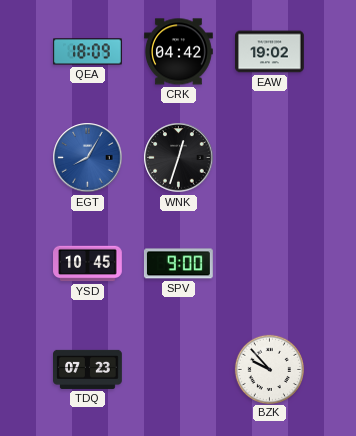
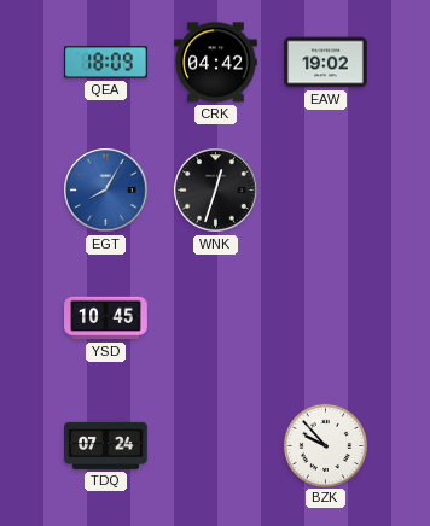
SPV: 9:00 -> none (178, 264)
TDQ: 07:23 -> 07:24 (106, 445)
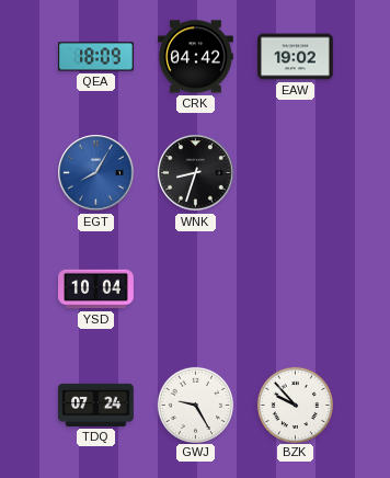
WNK: 12:33 -> 8:33 (196, 173)
YSD: 10:45 -> 10:04 (96, 289)
GWJ: none -> 9:25 (195, 405)
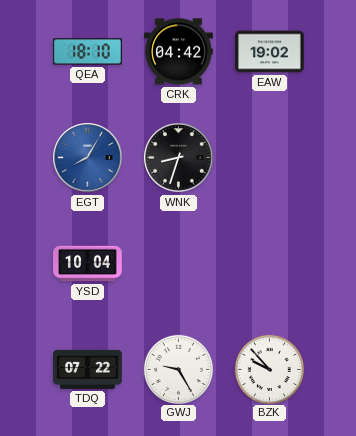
QEA: 18:09 -> 18:10 (88, 52)
TDQ: 07:24 -> 07:22 (88, 369)
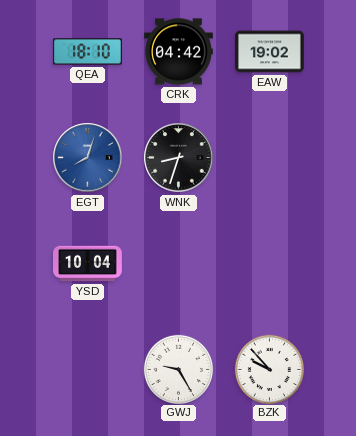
EGT: 8:05 -> 8:03 (88, 158)
TDQ: 07:22 -> none (88, 369)
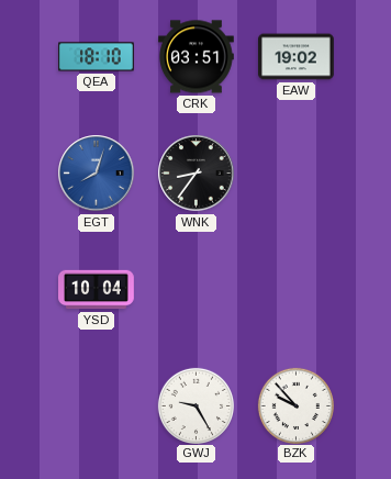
CRK: 04:42 -> 03:51 (197, 57)
WNK: 8:33 -> 8:36 (197, 174)
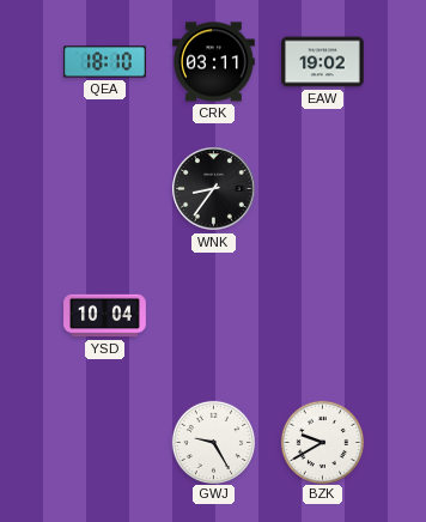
CRK: 03:51 -> 03:11 (214, 62)
EGT: 8:03 -> none (97, 174)
BZK: 9:53 -> 9:40 (322, 442)
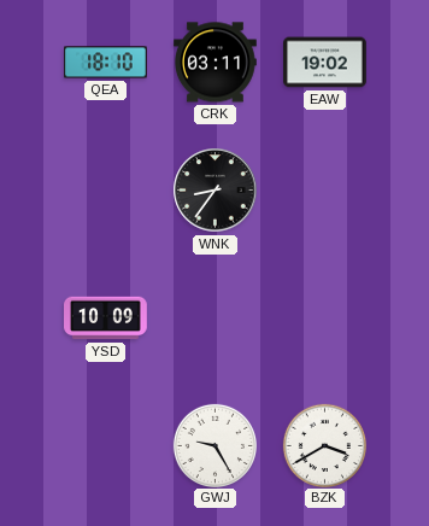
YSD: 10:04 -> 10:09 (106, 318)
BZK: 9:40 -> 3:40 (324, 445)
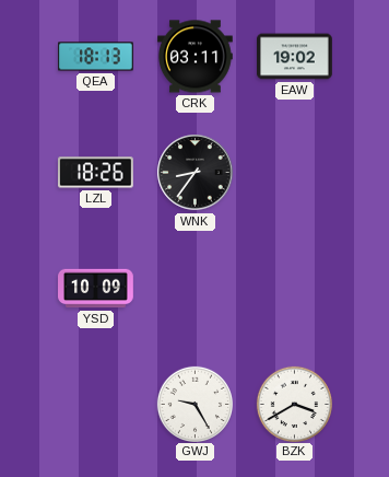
QEA: 18:10 -> 18:13 (96, 57)
LZL: none -> 18:26 (96, 173)
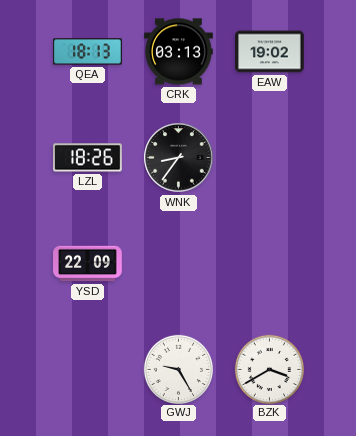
CRK: 03:11 -> 03:13 (179, 52)
YSD: 10:09 -> 22:09 (88, 264)
